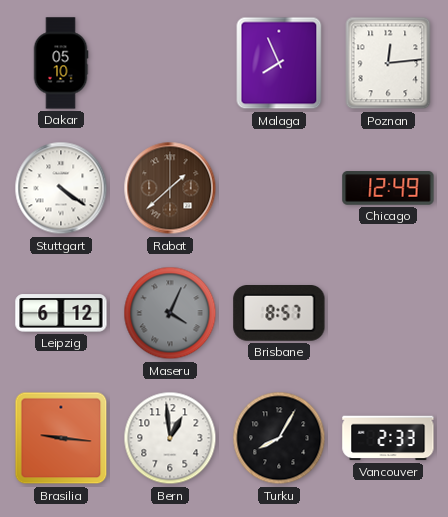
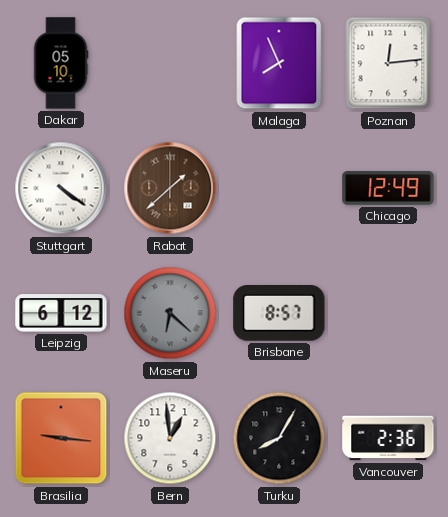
Maseru: 4:04 -> 6:22 (170, 313)
Vancouver: 2:33 -> 2:36 (388, 438)
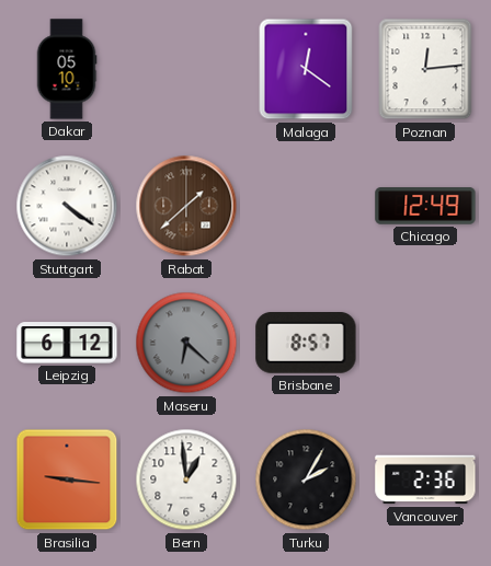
Malaga: 7:56 -> 12:21 (306, 69)
Turku: 8:05 -> 2:05 (306, 480)
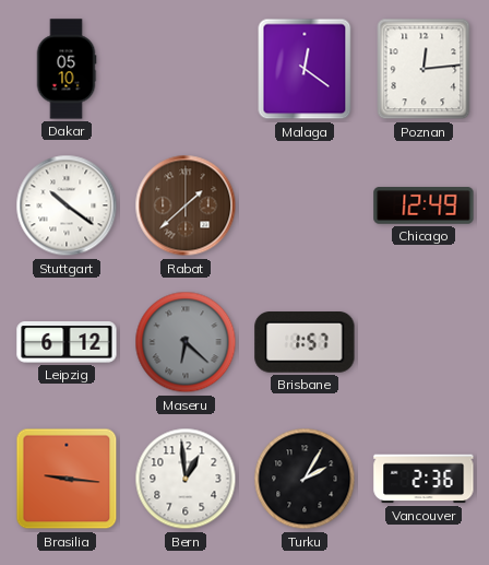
Stuttgart: 4:21 -> 10:21 (67, 205)
Brisbane: 8:57 -> 1:57 (305, 343)
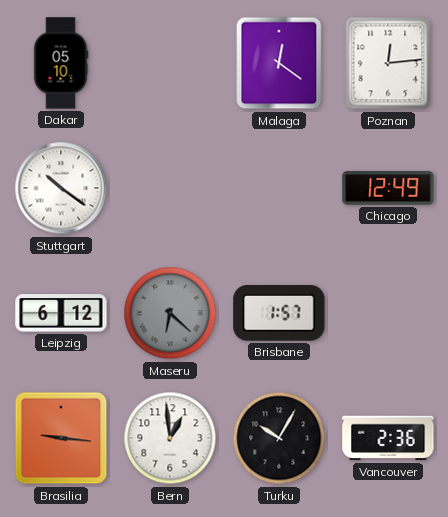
Rabat: 1:38 -> none (186, 205)
Turku: 2:05 -> 10:05 (279, 438)
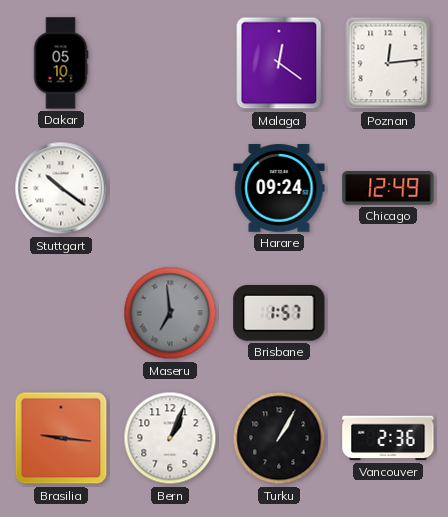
Harare: none -> 09:24 (279, 188)
Leipzig: 6:12 -> none (61, 313)
Maseru: 6:22 -> 6:59 (170, 313)
Bern: 12:59 -> 1:04 (170, 438)
Turku: 10:05 -> 1:05 (279, 438)
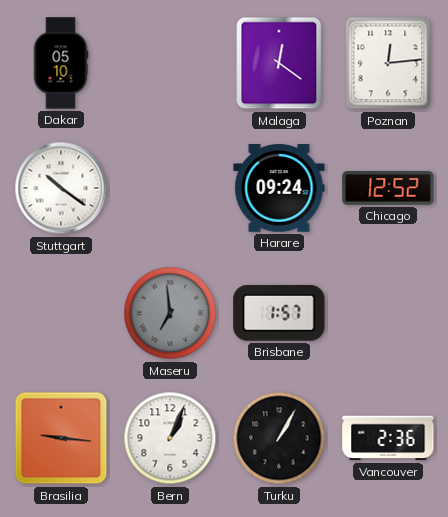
Chicago: 12:49 -> 12:52 (388, 188)
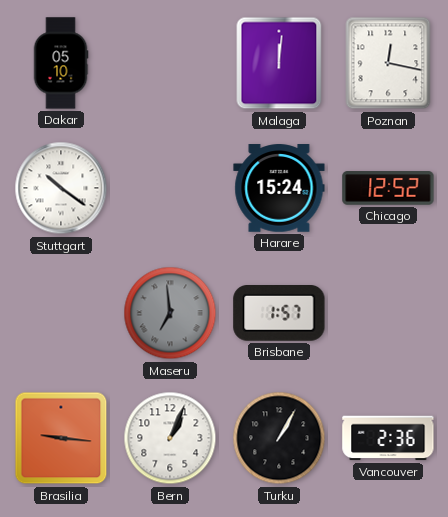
Malaga: 12:21 -> 12:01 (279, 63)
Poznan: 12:14 -> 12:17 (388, 63)
Harare: 09:24 -> 15:24 (279, 188)
